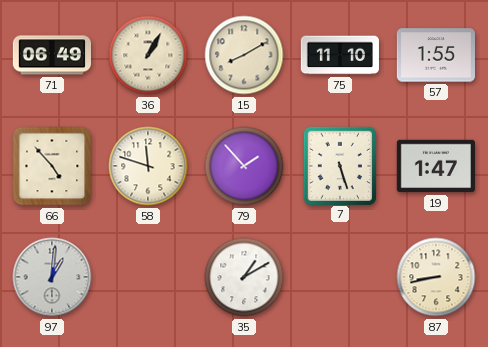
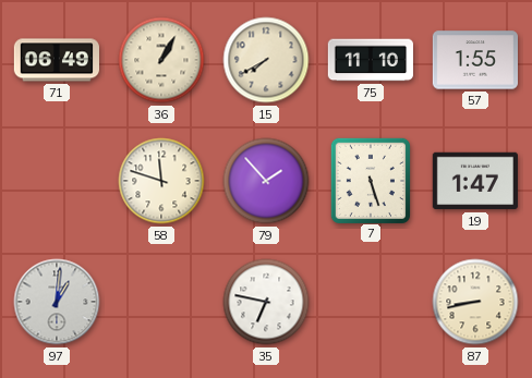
15: 8:10 -> 7:40 (266, 60)
66: 4:53 -> none (52, 166)
35: 1:10 -> 6:47 (266, 302)
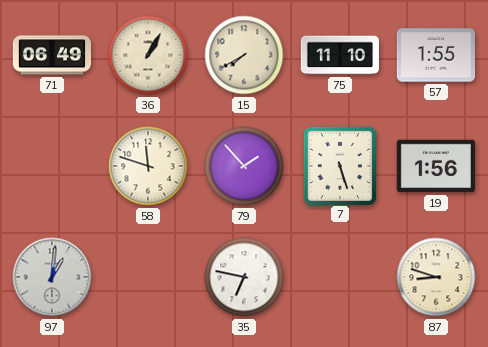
19: 1:47 -> 1:56 (435, 166)
87: 8:43 -> 8:48 (436, 277)
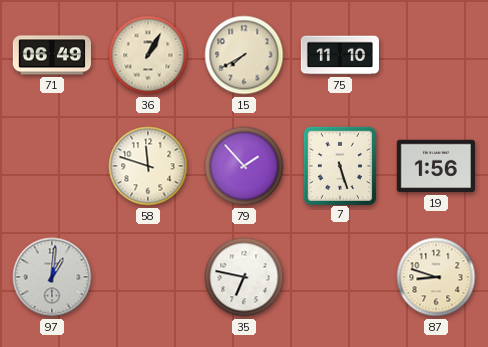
57: 1:55 -> none (435, 55)
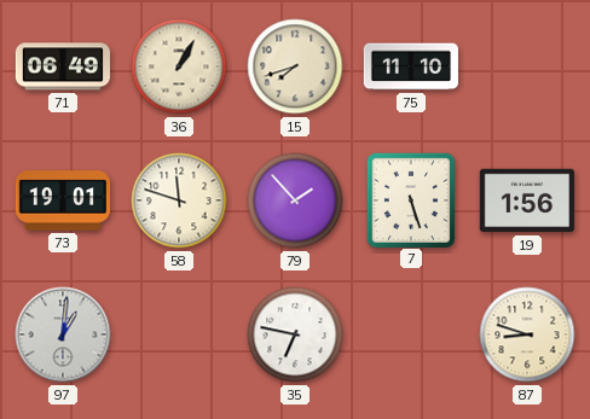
15: 7:40 -> 7:42 (295, 66)
73: none -> 19:01 (62, 200)
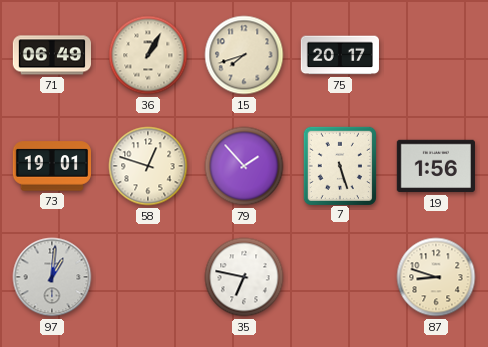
75: 11:10 -> 20:17 (340, 55)
58: 11:48 -> 12:48 (148, 166)
